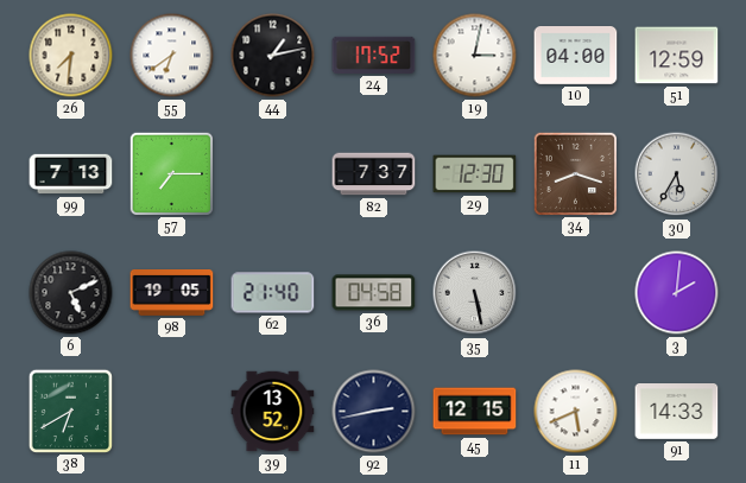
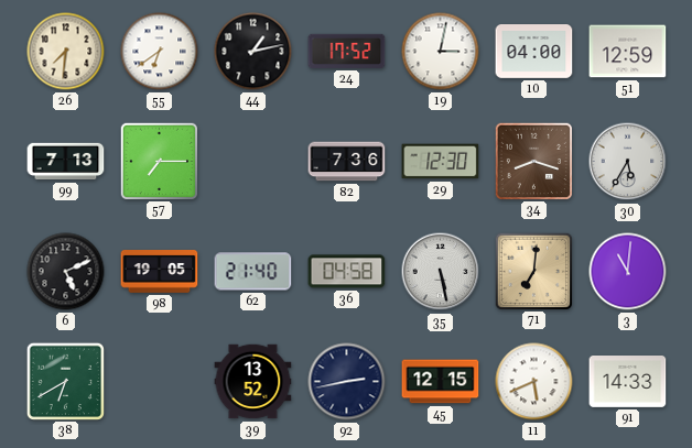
82: 7:37 -> 7:36 (347, 162)
71: none -> 7:01 (533, 271)
3: 2:01 -> 11:01 (628, 272)
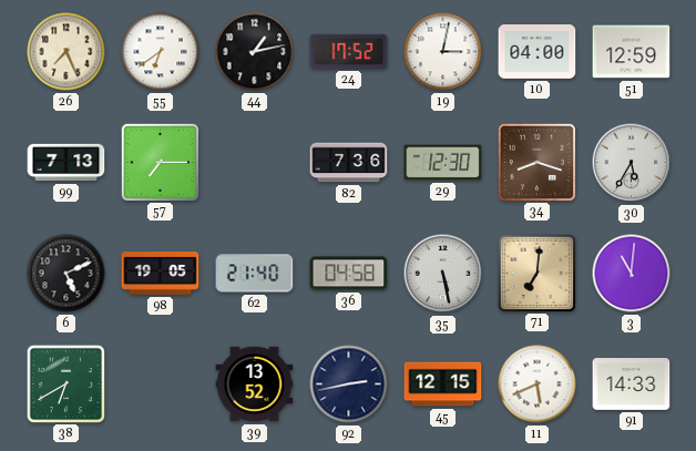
26: 7:31 -> 7:26 (66, 52)
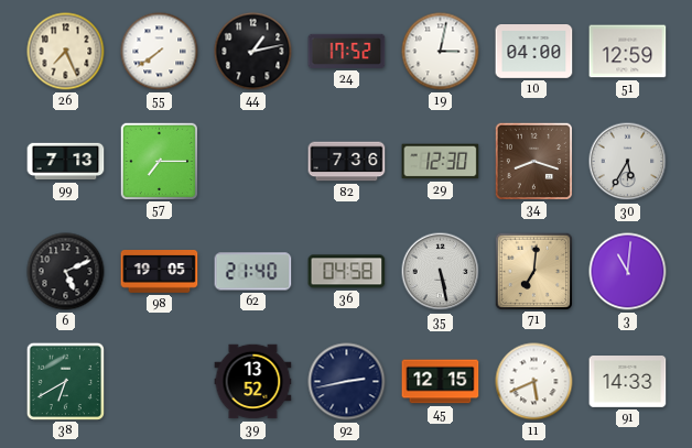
55: 6:39 -> 7:39 (160, 52)
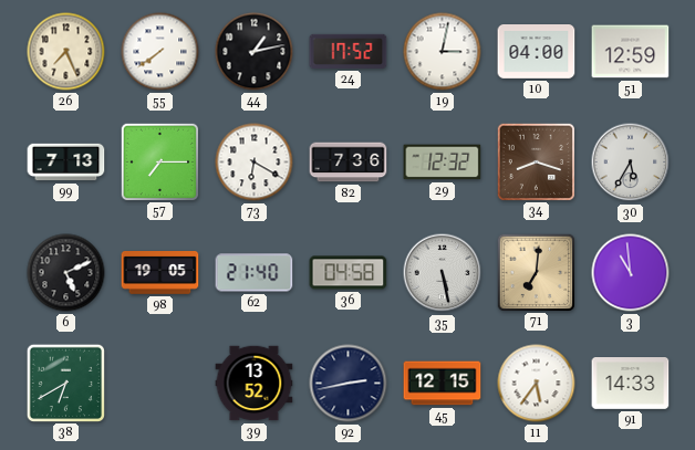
73: none -> 6:20 (255, 163)
29: 12:30 -> 12:32 (443, 163)
3: 11:01 -> 10:59 (631, 273)
11: 5:41 -> 5:36 (537, 384)
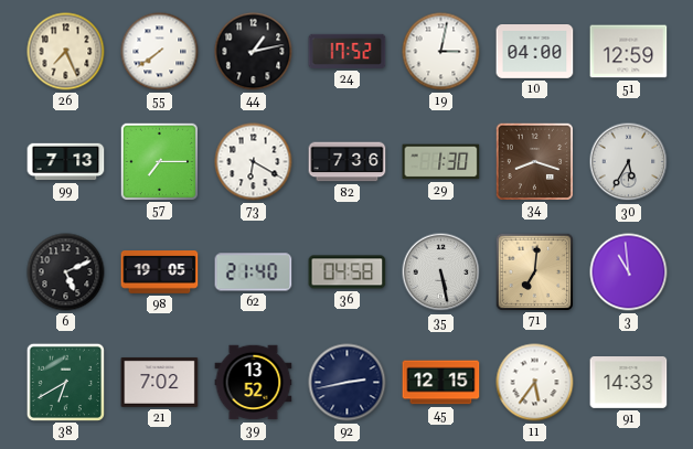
29: 12:32 -> 1:30 (441, 162)
21: none -> 7:02 (160, 382)
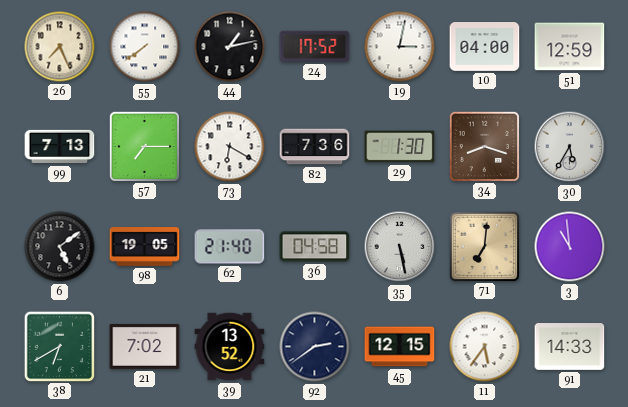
6: 5:11 -> 5:09 (60, 247)
92: 2:43 -> 2:39 (315, 347)
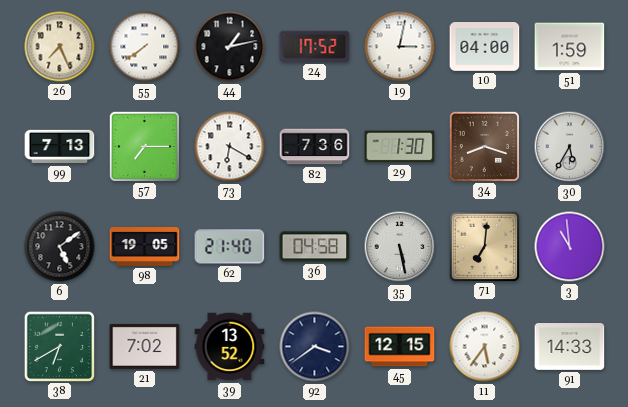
51: 12:59 -> 1:59 (570, 47)
92: 2:39 -> 3:39 (315, 347)
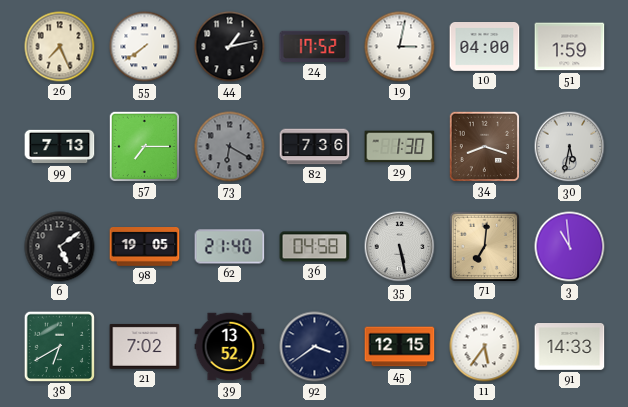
73 dial: white -> grey (230, 147)
30: 5:35 -> 5:32 (570, 147)
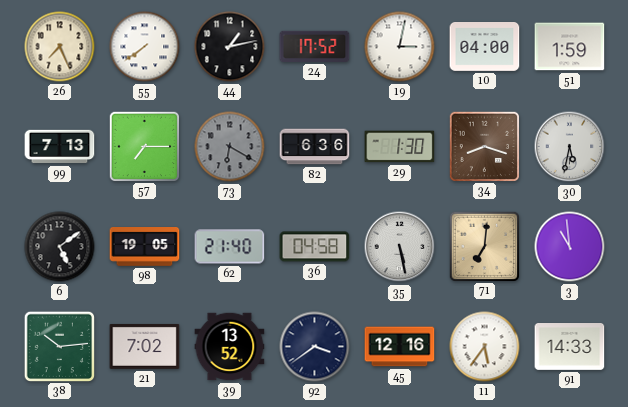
82: 7:36 -> 6:36 (315, 147)
38: 6:40 -> 10:14 (59, 346)
45: 12:15 -> 12:16 (400, 347)
